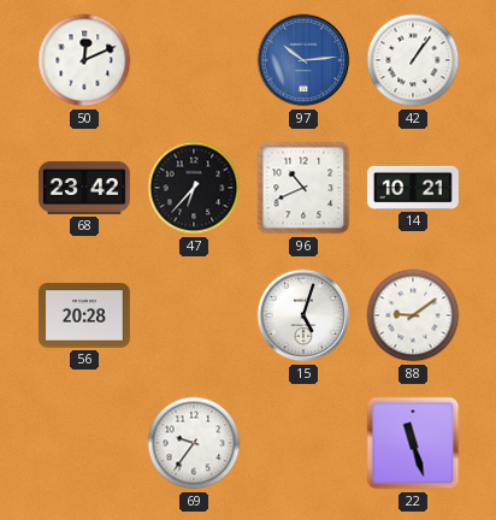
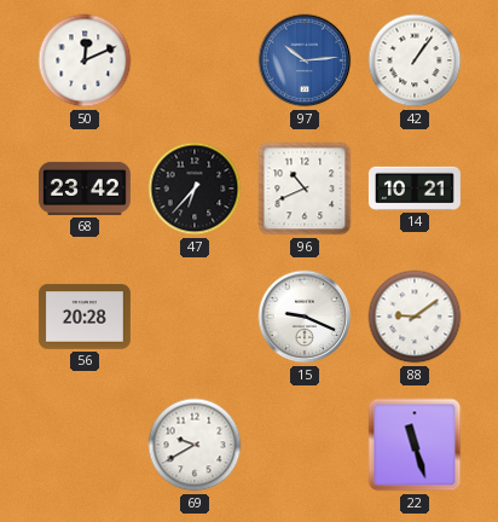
15: 5:03 -> 9:19 (305, 317)
69: 9:36 -> 9:40 (195, 445)
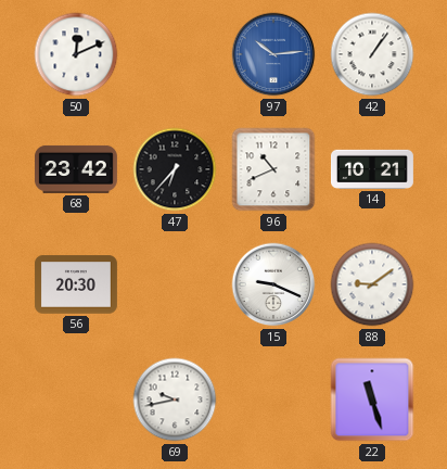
56: 20:28 -> 20:30 (76, 284)
69: 9:40 -> 9:43 (175, 400)
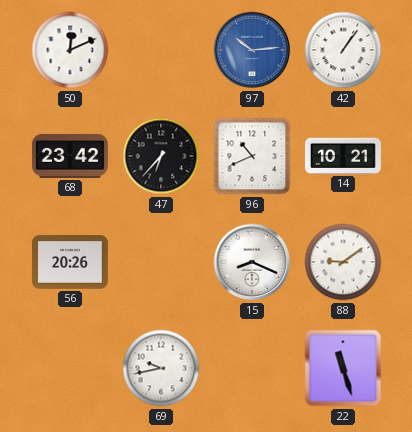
56: 20:30 -> 20:26 (70, 262)
15: 9:19 -> 8:19 (252, 262)
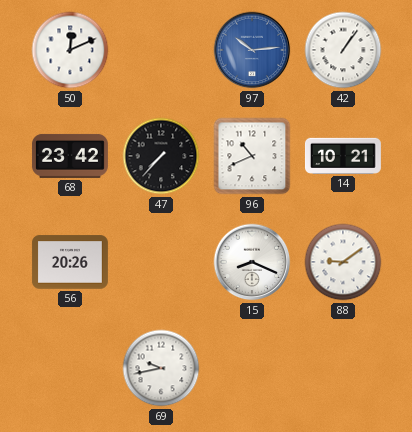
47: 6:37 -> 7:37 (161, 156)
22: 11:27 -> none (343, 368)
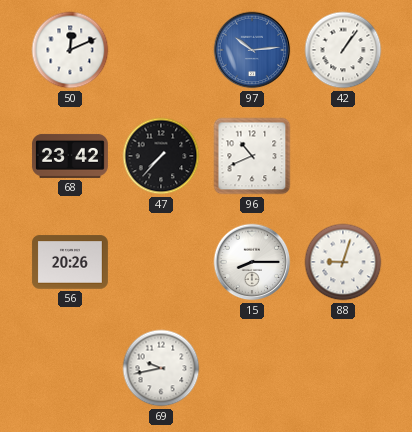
14: 10:21 -> none (343, 156)
15: 8:19 -> 8:15 (252, 262)
88: 9:09 -> 9:03 (343, 262)
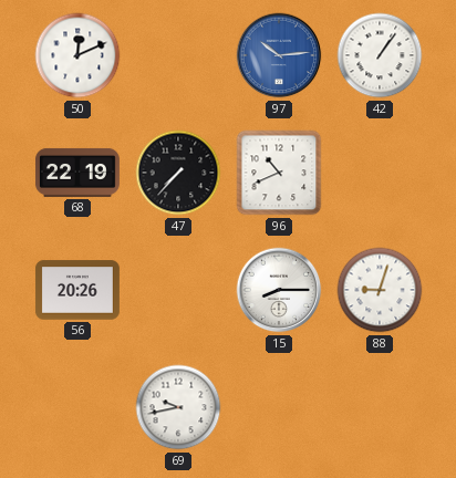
68: 23:42 -> 22:19 (77, 173)
